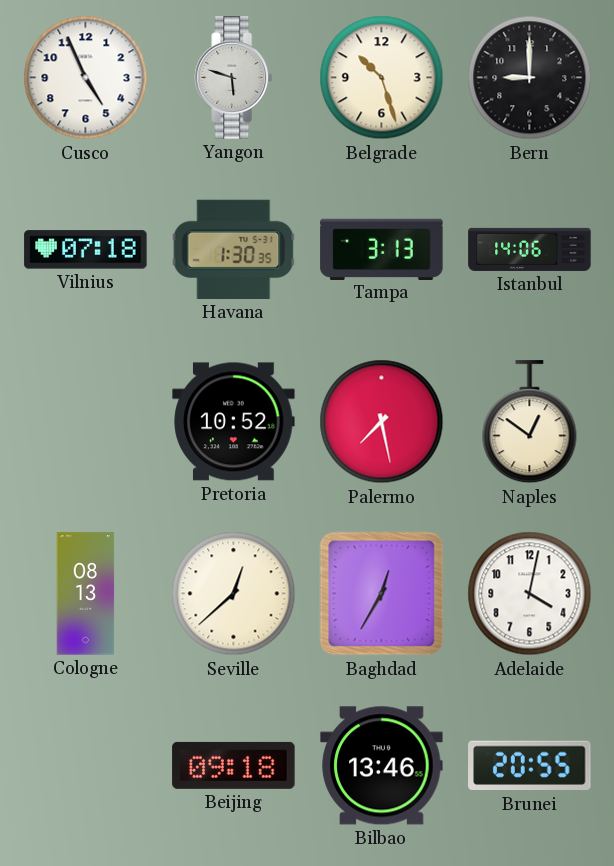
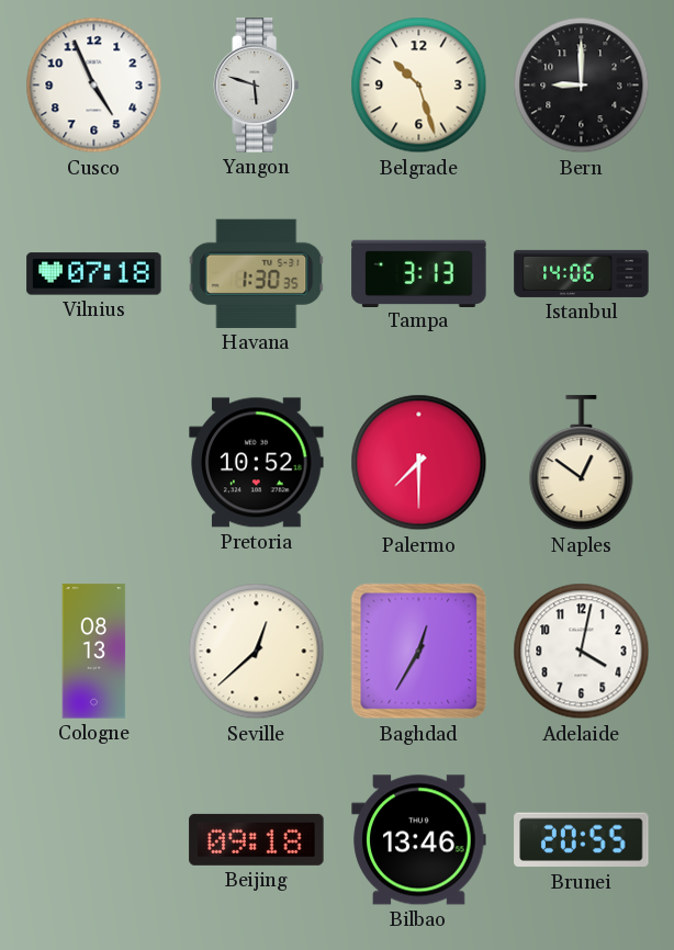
Palermo: 7:28 -> 7:30 (419, 463)
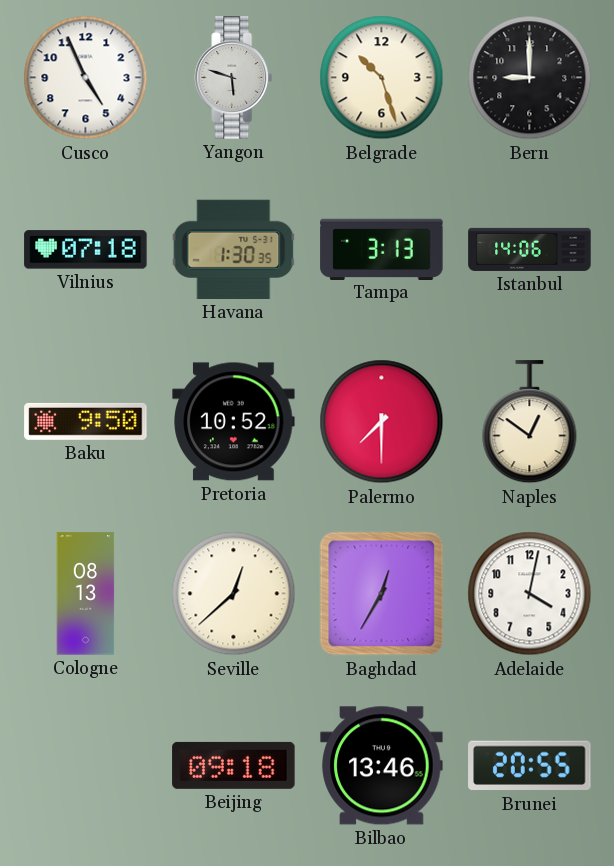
Baku: none -> 9:50 (86, 421)
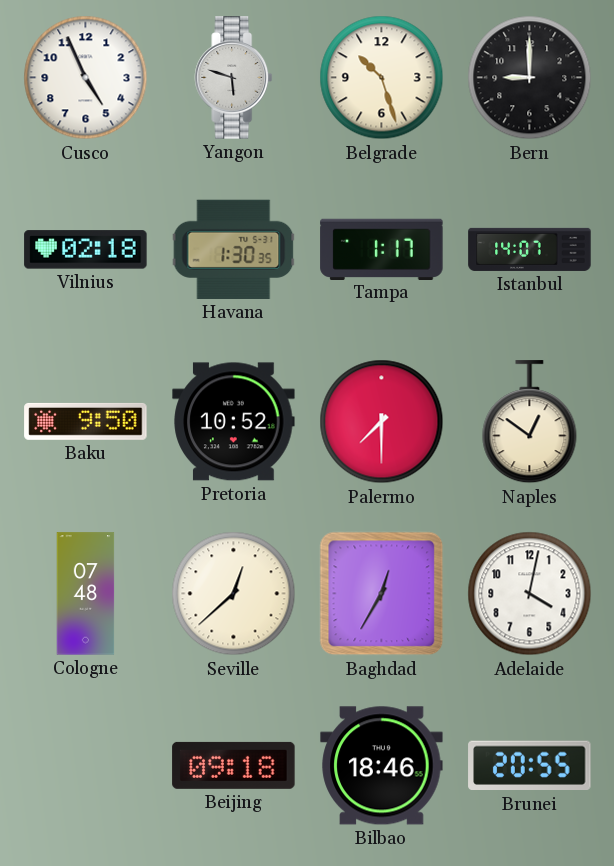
Vilnius: 07:18 -> 02:18 (86, 250)
Tampa: 3:13 -> 1:17 (382, 249)
Istanbul: 14:06 -> 14:07 (530, 249)
Cologne: 08:13 -> 07:48 (86, 594)
Bilbao: 13:46 -> 18:46 (382, 766)
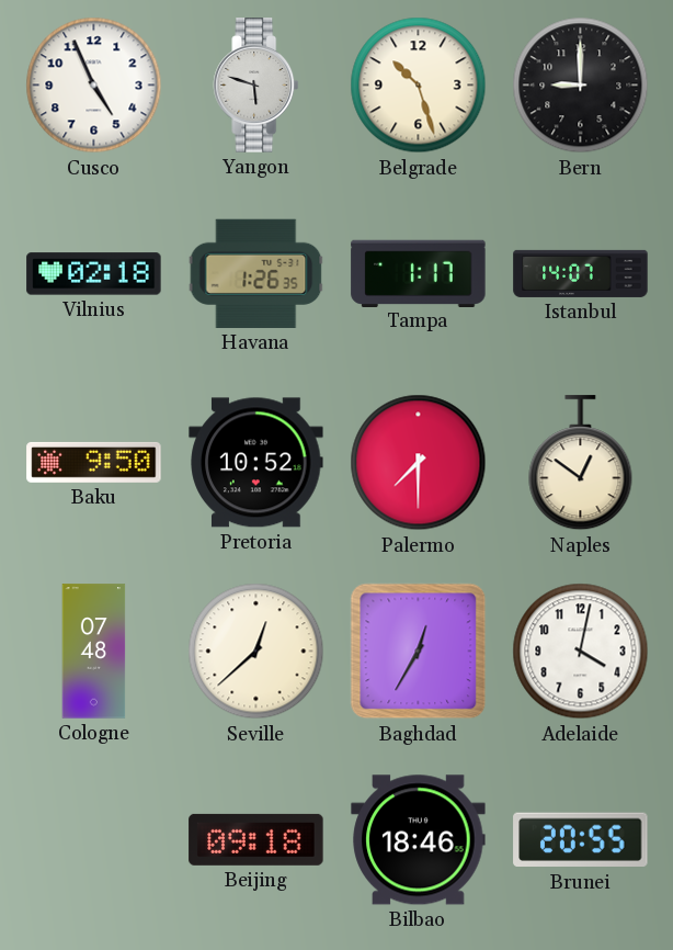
Havana: 1:30 -> 1:26 (256, 273)
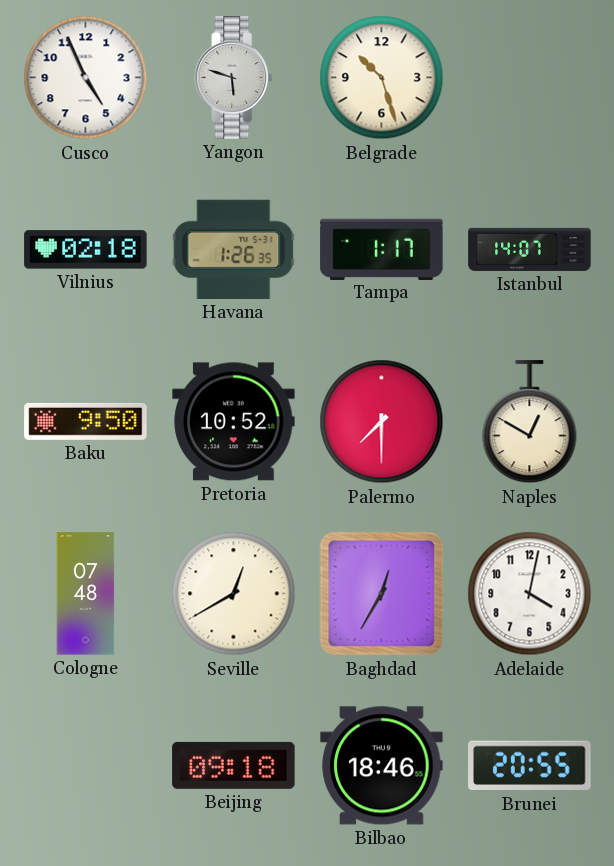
Bern: 9:00 -> none (581, 86)
Naples: 12:51 -> 12:50 (530, 422)
Seville: 12:38 -> 12:40 (234, 594)
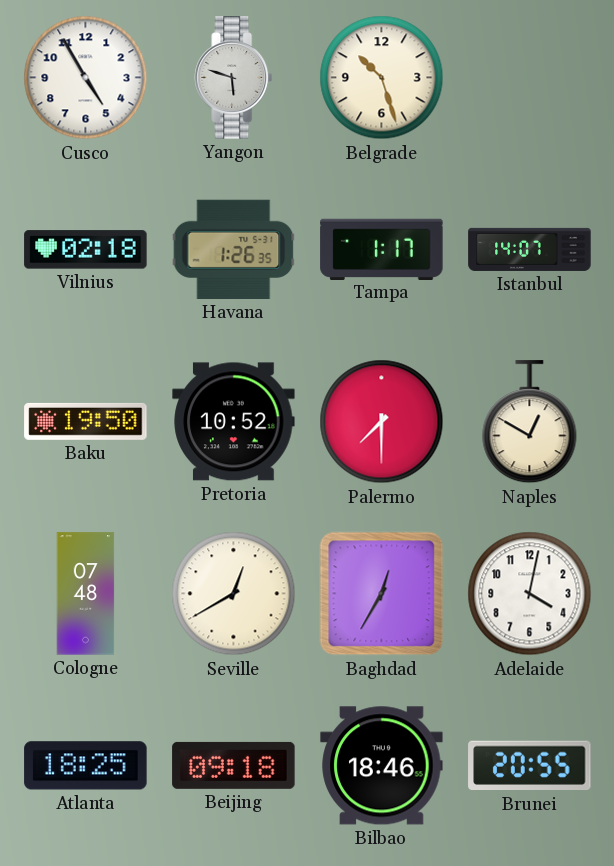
Cusco: 4:56 -> 4:55 (86, 78)
Baku: 9:50 -> 19:50 (86, 421)
Atlanta: none -> 18:25 (86, 766)
